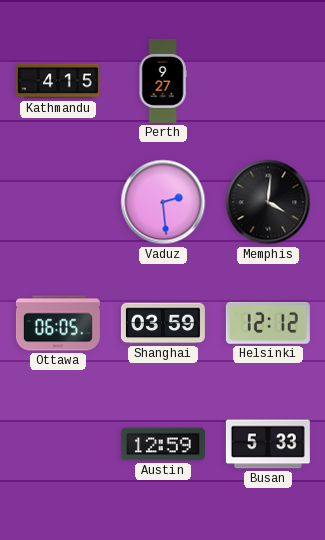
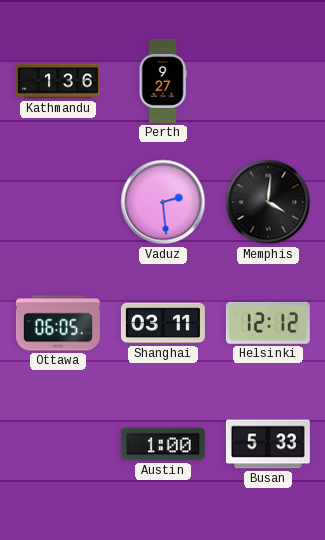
Kathmandu: 4:15 -> 1:36 (58, 81)
Shanghai: 03:59 -> 03:11 (163, 323)
Austin: 12:59 -> 1:00 (163, 444)
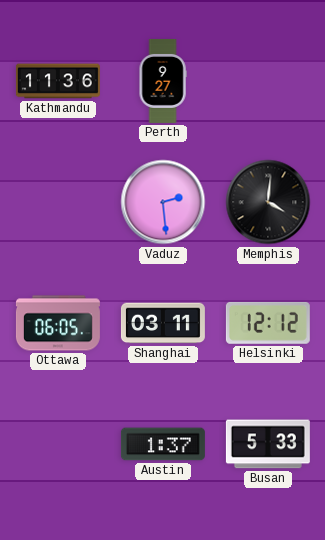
Kathmandu: 1:36 -> 11:36 (58, 81)
Austin: 1:00 -> 1:37 (163, 444)
